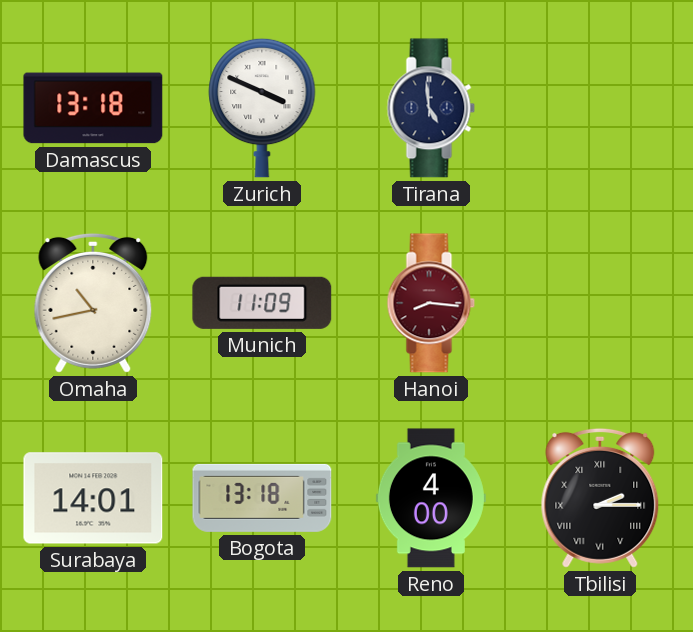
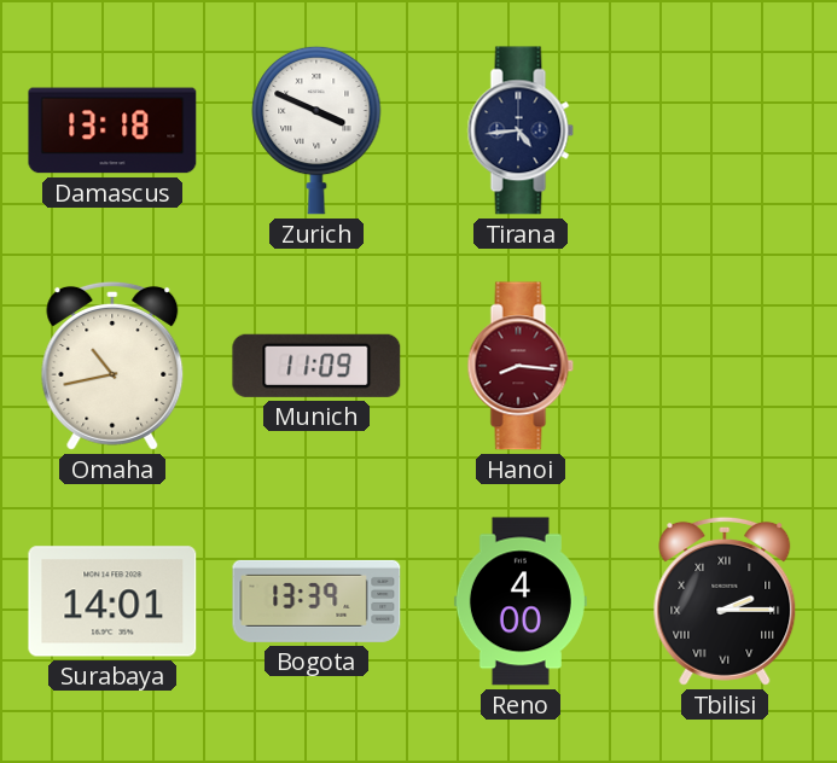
Tirana: 4:59 -> 4:44 (521, 130)
Bogota: 13:18 -> 13:39 (316, 601)
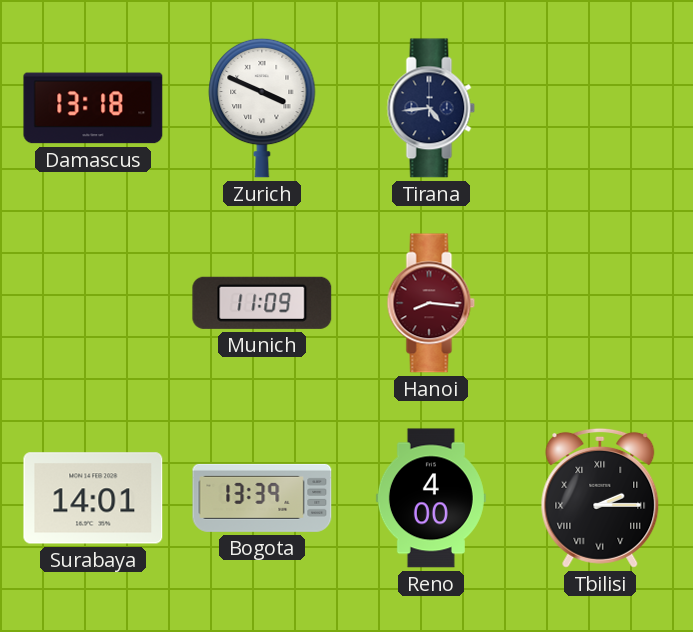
Omaha: 10:43 -> none (112, 366)
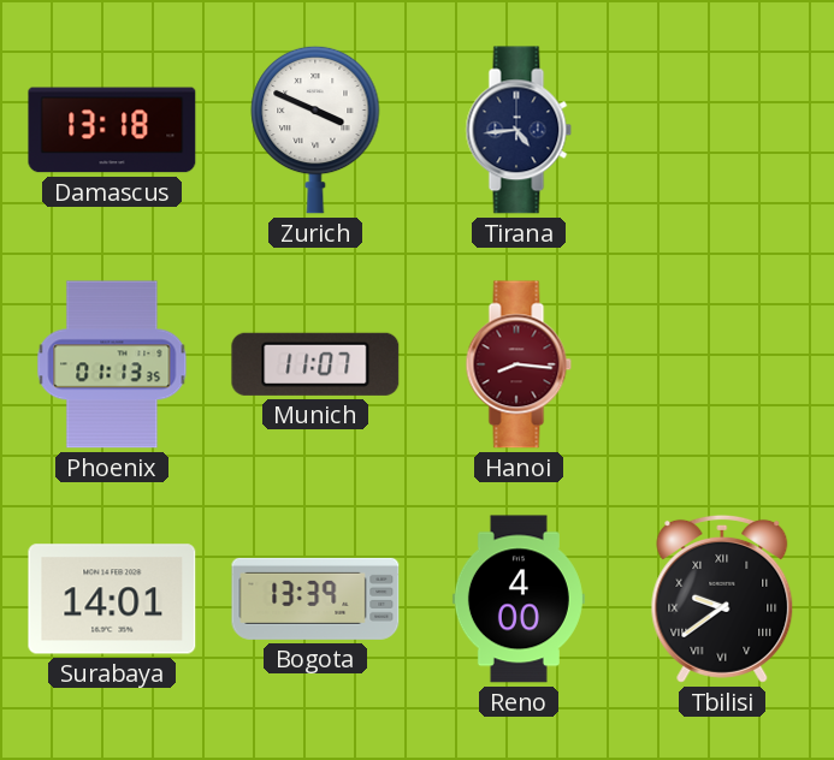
Phoenix: none -> 01:13 (112, 364)
Munich: 11:09 -> 11:07 (315, 364)
Tbilisi: 2:15 -> 9:39 (722, 599)
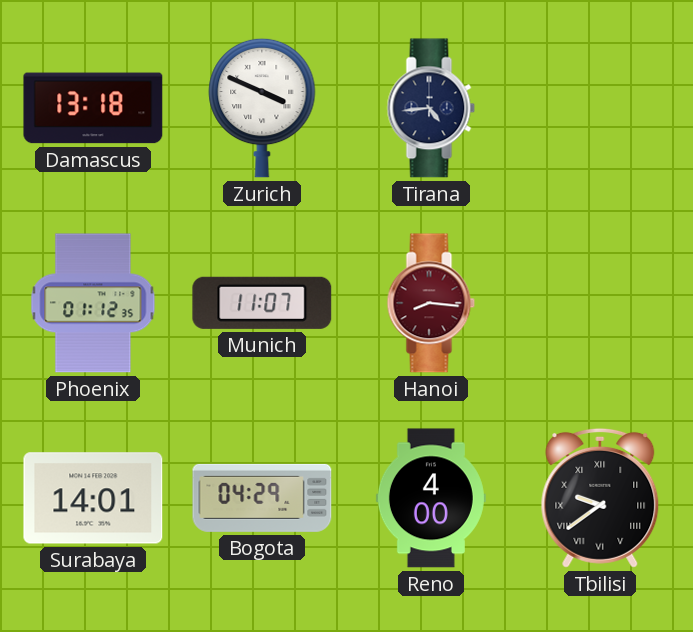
Phoenix: 01:13 -> 01:12 (93, 303)
Bogota: 13:39 -> 04:29 (262, 498)
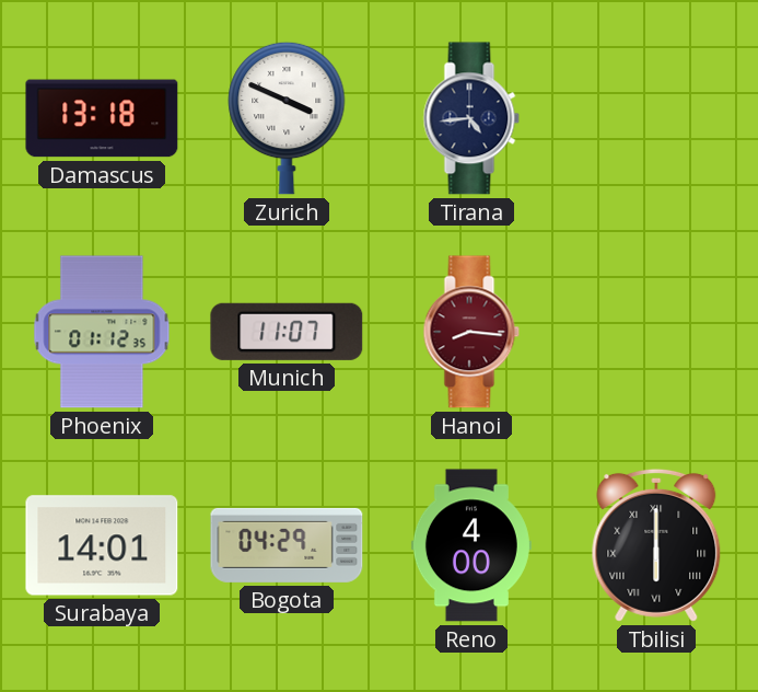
Tbilisi: 9:39 -> 6:00 (656, 545)
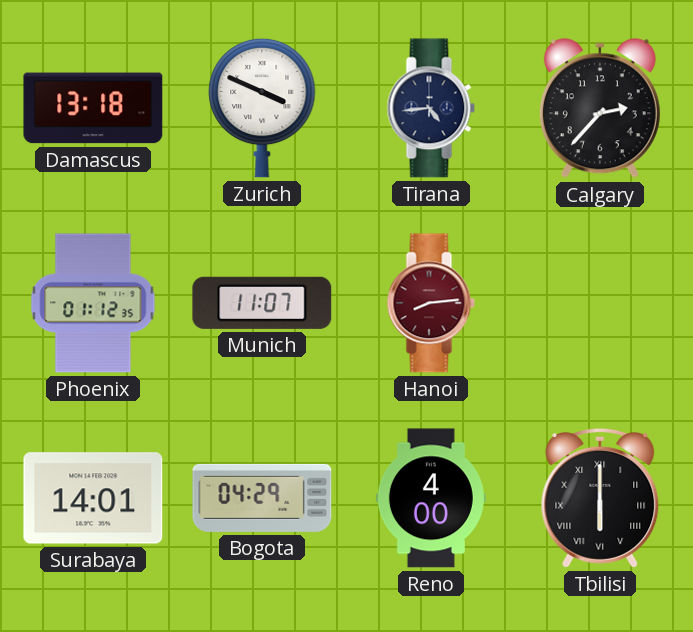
Calgary: none -> 2:37 (600, 109)
Hanoi: 8:16 -> 8:14 (431, 303)
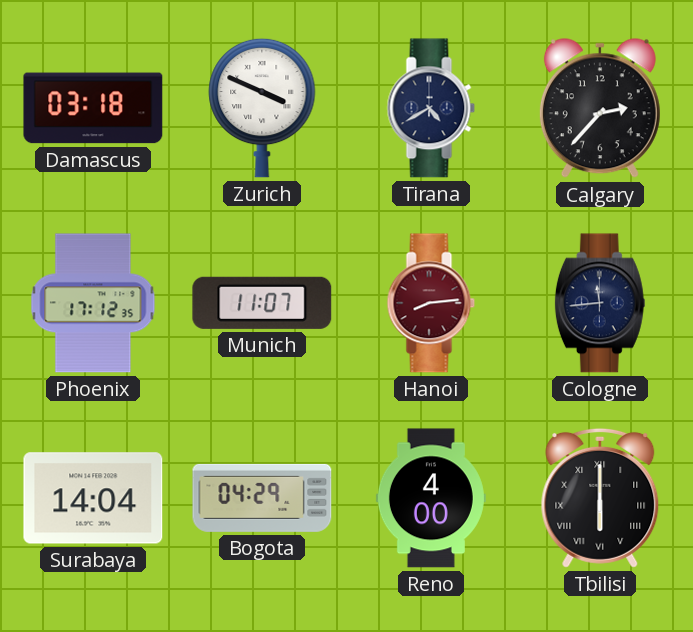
Damascus: 13:18 -> 03:18 (93, 108)
Tirana: 4:44 -> 4:40 (431, 108)
Phoenix: 01:12 -> 17:12 (93, 303)
Cologne: none -> 11:44 (600, 303)
Surabaya: 14:01 -> 14:04 (93, 498)
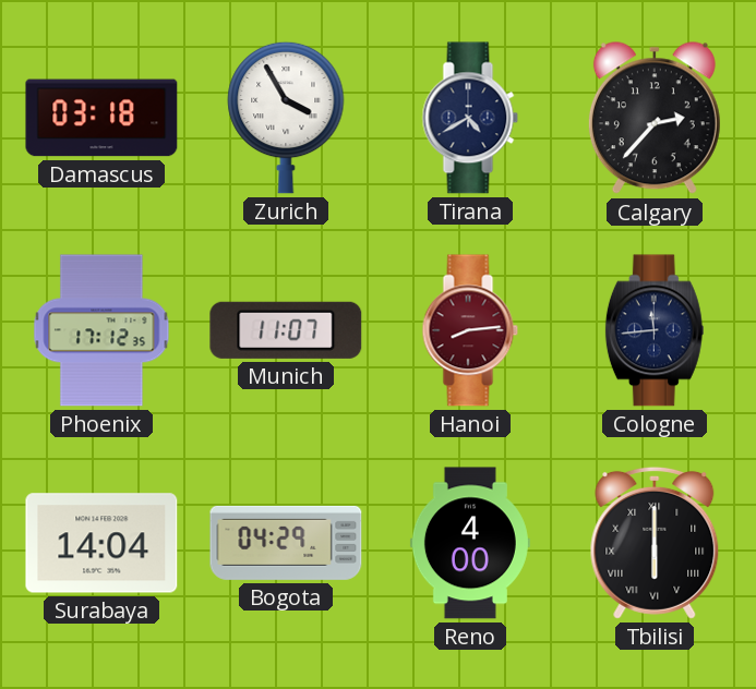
Zurich: 3:49 -> 3:55 (286, 118)
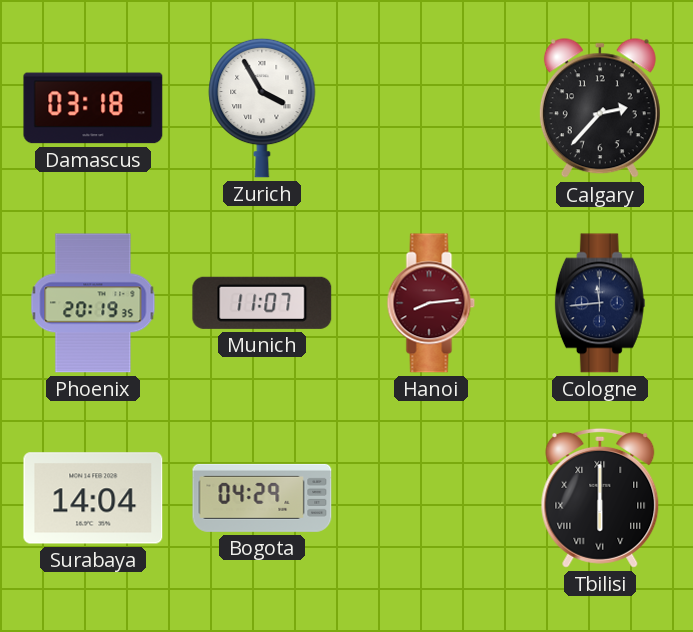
Tirana: 4:40 -> none (470, 118)
Phoenix: 17:12 -> 20:19 (93, 303)
Reno: 4:00 -> none (470, 543)
